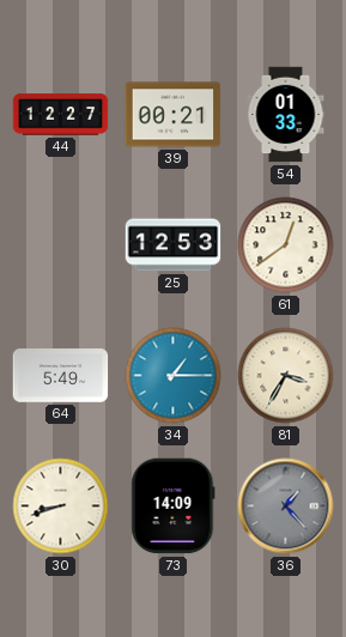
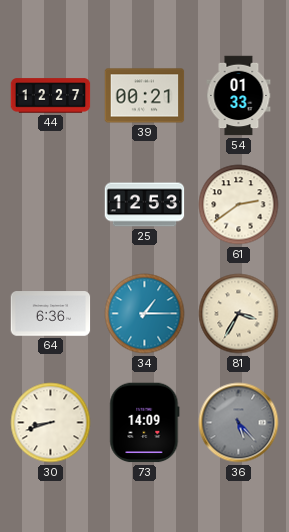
61: 12:39 -> 2:39 (239, 205)
64: 5:49 -> 6:36 (51, 314)
36: 1:23 -> 5:23 (239, 423)
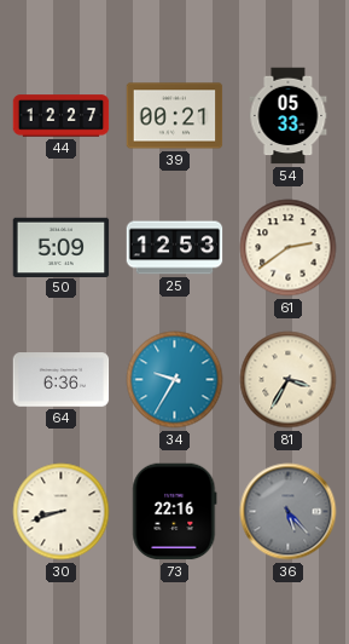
54: 01:33 -> 05:33 (289, 116)
50: none -> 5:09 (62, 247)
34: 1:15 -> 9:35 (175, 380)
73: 14:09 -> 22:16 (175, 512)
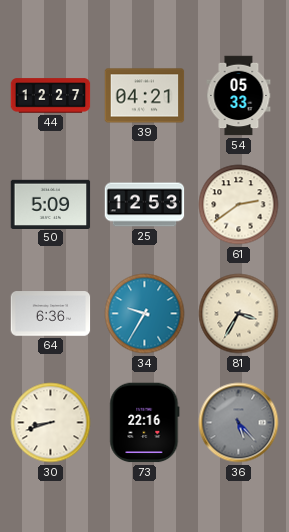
39: 00:21 -> 04:21 (145, 96)
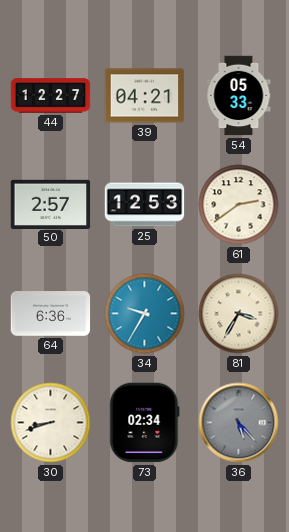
50: 5:09 -> 2:57 (51, 204)
73: 22:16 -> 02:34 (145, 423)
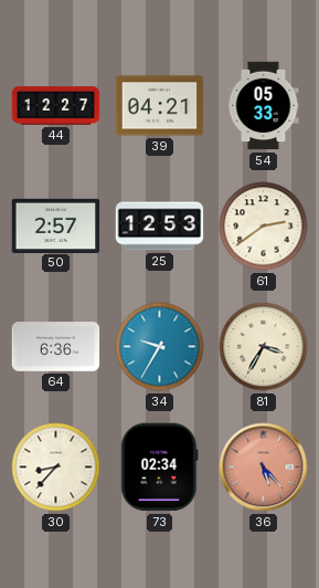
30: 8:42 -> 8:37 (56, 468)
36 dial: grey -> salmon (264, 468)
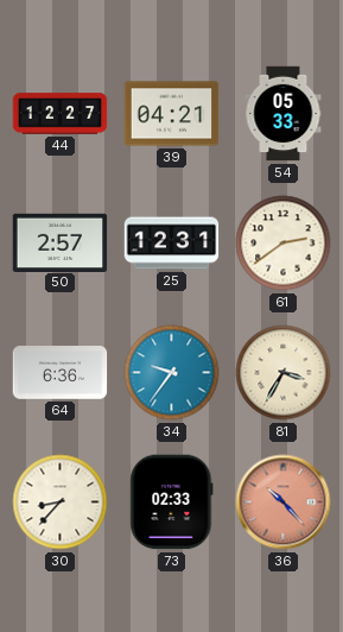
25: 12:53 -> 12:31 (172, 244)
34: 9:35 -> 9:36 (172, 373)
73: 02:34 -> 02:33 (172, 503)
36: 5:23 -> 10:23 (284, 503)
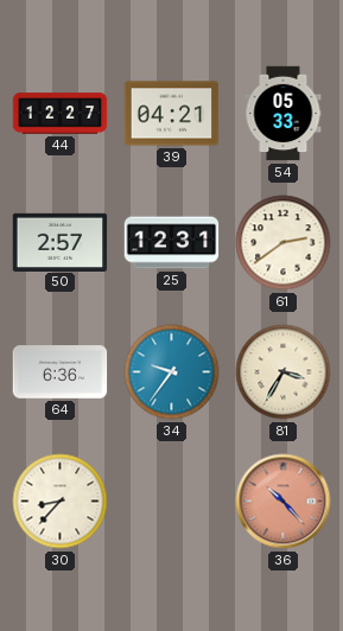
73: 02:33 -> none (172, 503)
